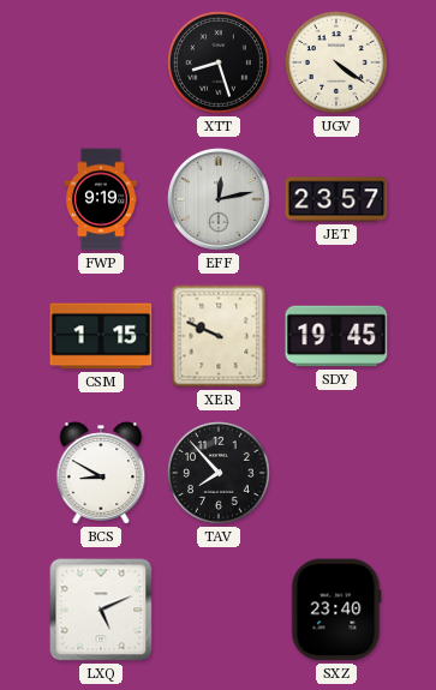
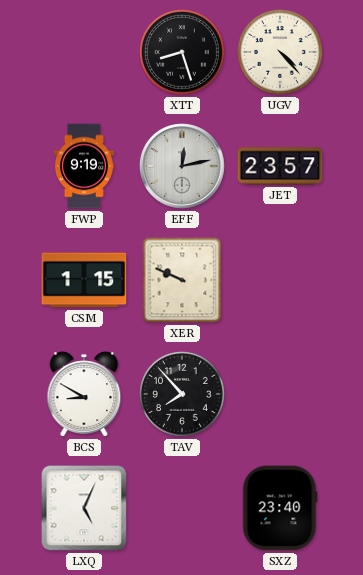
UGV: 4:21 -> 4:23 (281, 53)
SDY: 19:45 -> none (336, 336)
LXQ: 5:11 -> 5:04 (84, 508)
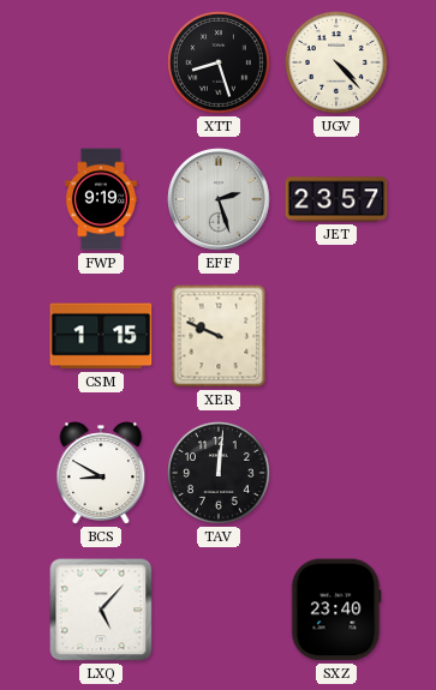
EFF: 12:13 -> 2:27 (219, 199)
TAV: 7:53 -> 12:01 (220, 474)
LXQ: 5:04 -> 5:07 (101, 610)
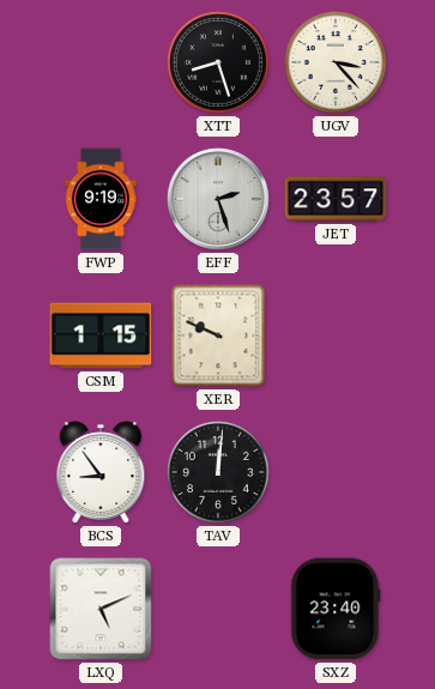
UGV: 4:23 -> 3:23 (337, 64)
BCS: 8:50 -> 8:54 (101, 472)
LXQ: 5:07 -> 5:11 (101, 609)
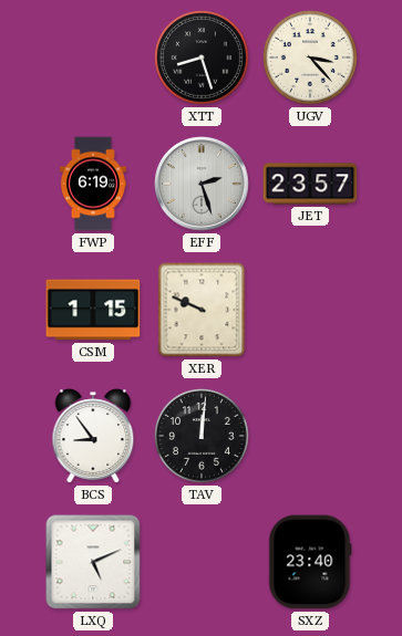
FWP: 9:19 -> 6:19 (93, 184)
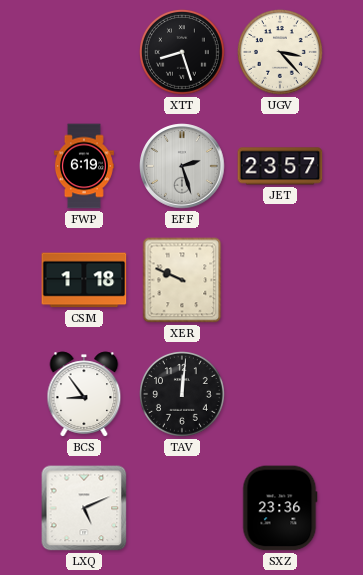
CSM: 1:15 -> 1:18 (84, 280)
SXZ: 23:40 -> 23:36 (280, 508)
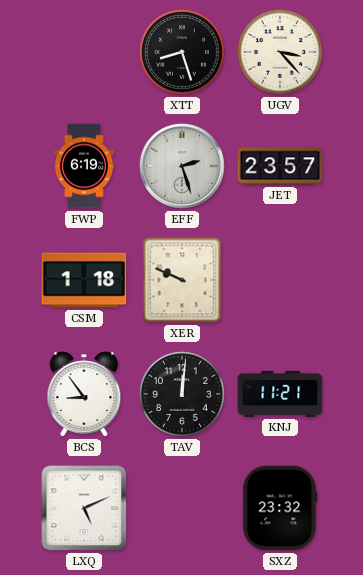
KNJ: none -> 11:21 (280, 394)
SXZ: 23:36 -> 23:32 (280, 508)
